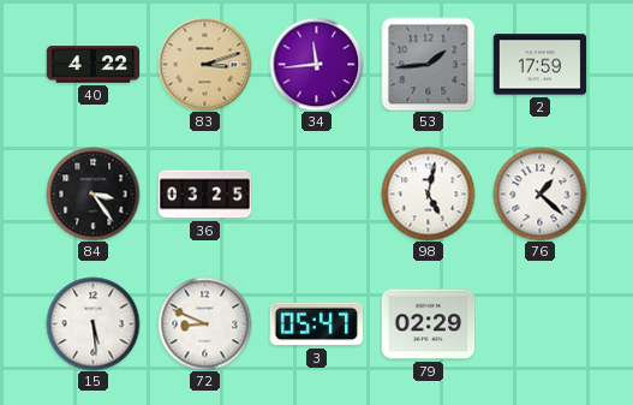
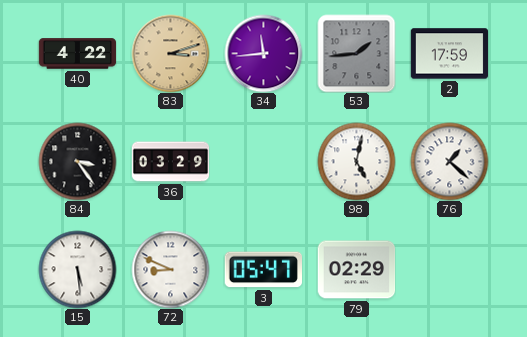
36: 03:25 -> 03:29 (170, 162)
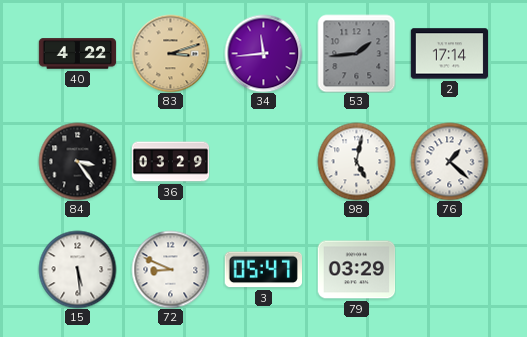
2: 17:59 -> 17:14 (449, 54)
79: 02:29 -> 03:29 (356, 270)
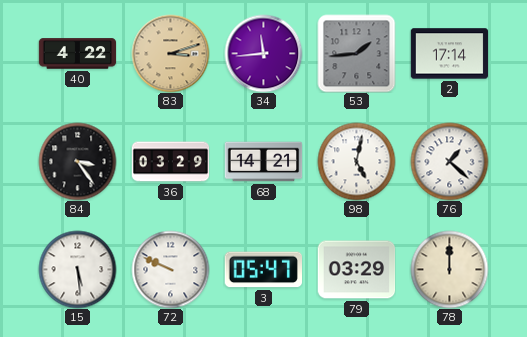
68: none -> 14:21 (263, 162)
72: 8:49 -> 9:49 (170, 269)
78: none -> 12:00 (449, 269)
